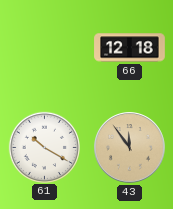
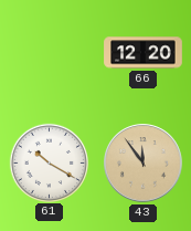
66: 12:18 -> 12:20 (144, 53)
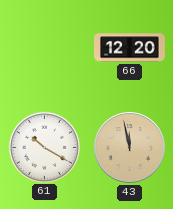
43: 11:54 -> 11:58 (130, 148)
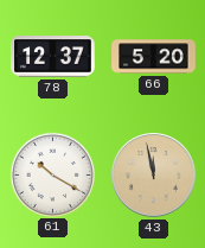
78: none -> 12:37 (53, 57)
66: 12:20 -> 5:20 (154, 57)
